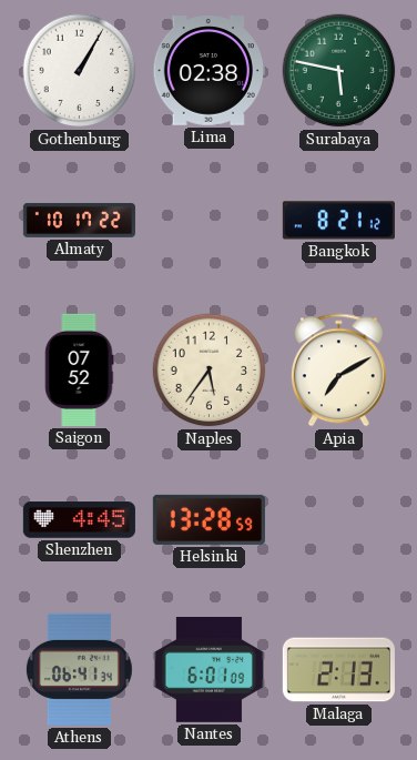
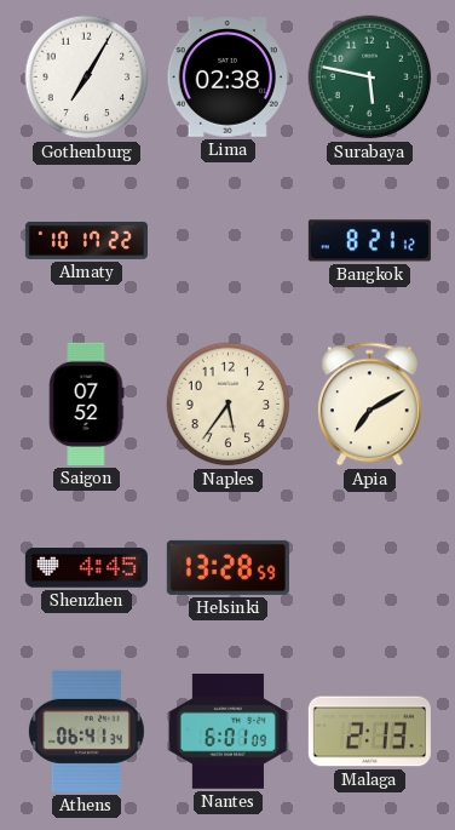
Gothenburg: 1:05 -> 7:05 (87, 78)
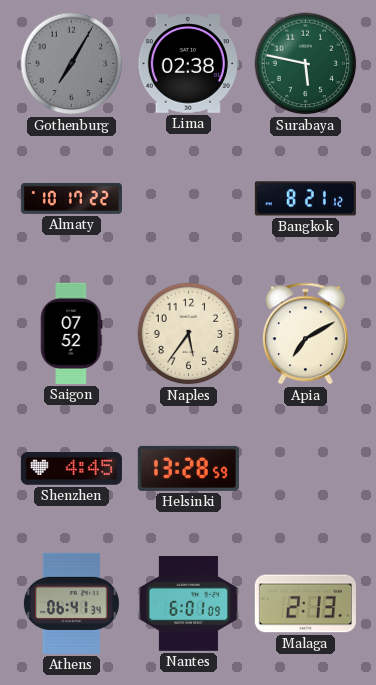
Gothenburg dial: white -> grey (72, 64)
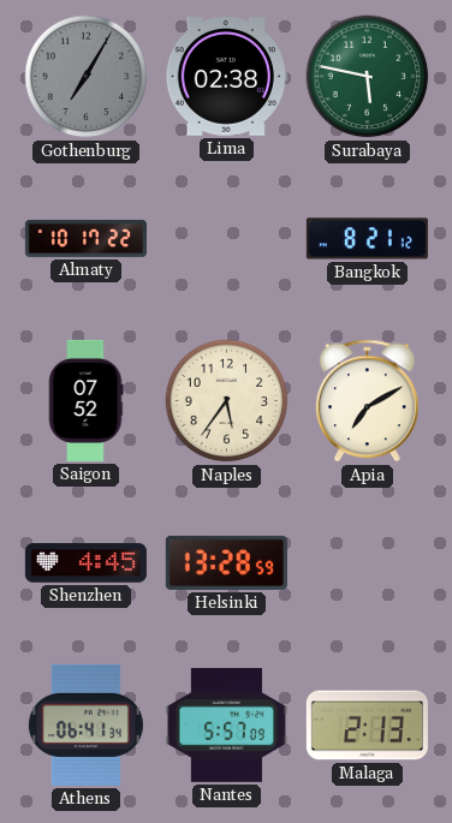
Nantes: 6:01 -> 5:57 (226, 726)
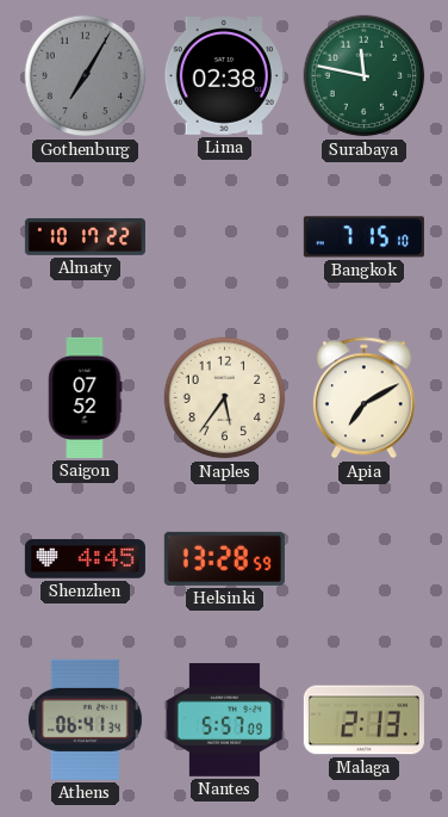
Surabaya: 5:47 -> 11:47 (365, 76)
Bangkok: 8:21 -> 7:15 (363, 237)
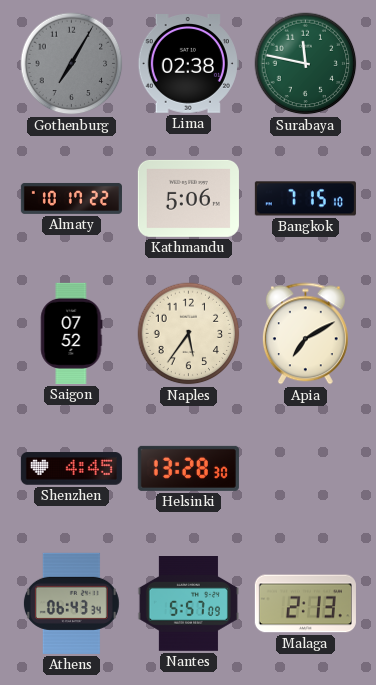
Kathmandu: none -> 5:06 (188, 198)
Helsinki: 13:28:59 -> 13:28:30 (188, 468)
Athens: 06:41 -> 06:43 (71, 603)
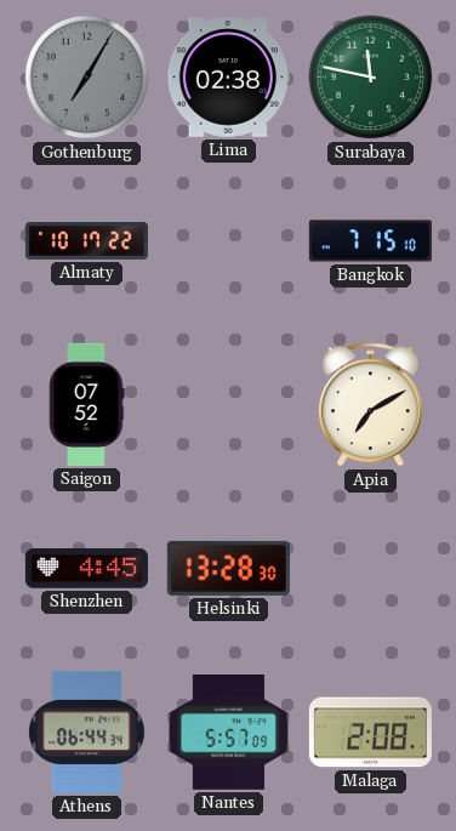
Kathmandu: 5:06 -> none (188, 198)
Naples: 5:36 -> none (189, 334)
Athens: 06:43 -> 06:44 (86, 732)
Malaga: 2:13 -> 2:08 (370, 733)
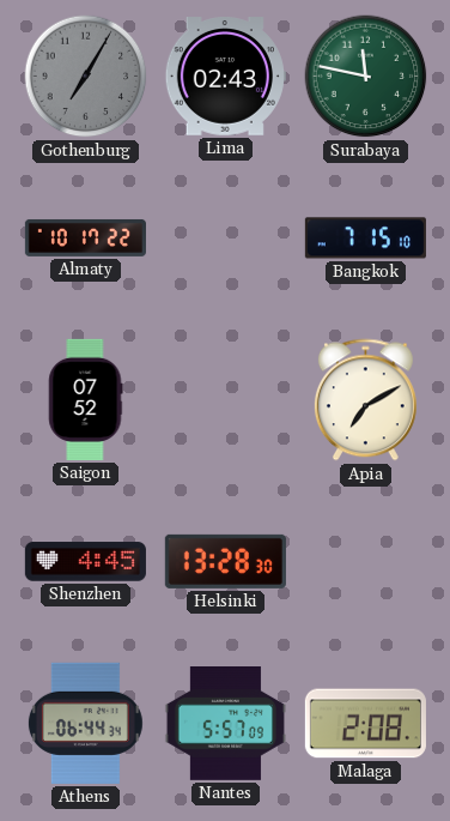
Lima: 02:38 -> 02:43 (225, 77)
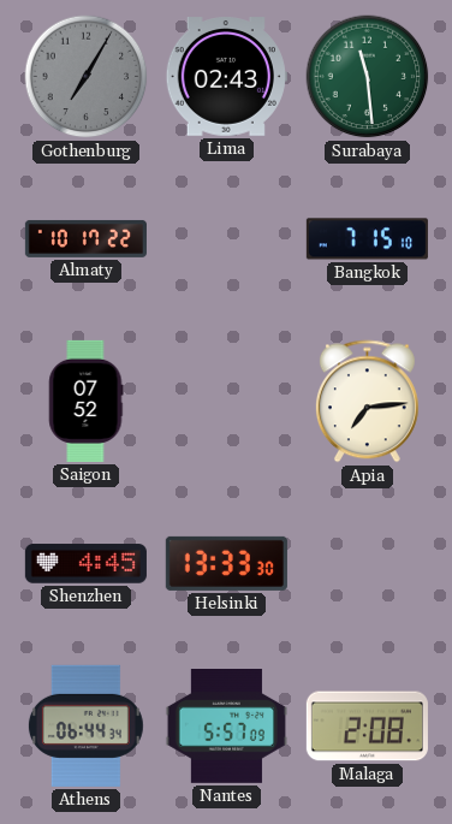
Surabaya: 11:47 -> 11:29 (368, 77)
Apia: 7:10 -> 7:14 (367, 402)
Helsinki: 13:28 -> 13:33 (226, 563)
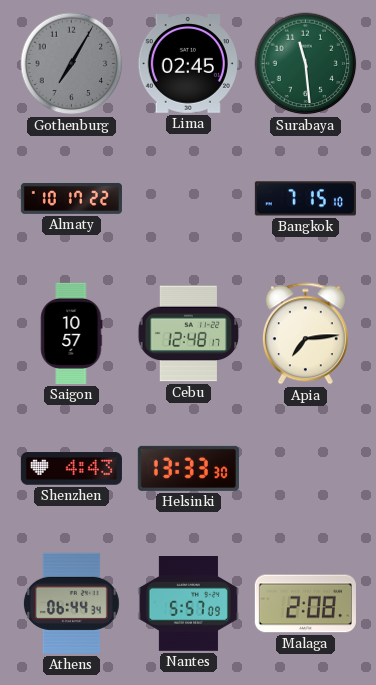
Lima: 02:43 -> 02:45 (188, 64)
Saigon: 07:52 -> 10:57 (72, 333)
Cebu: none -> 12:48 (189, 334)
Shenzhen: 4:45 -> 4:43 (71, 469)
